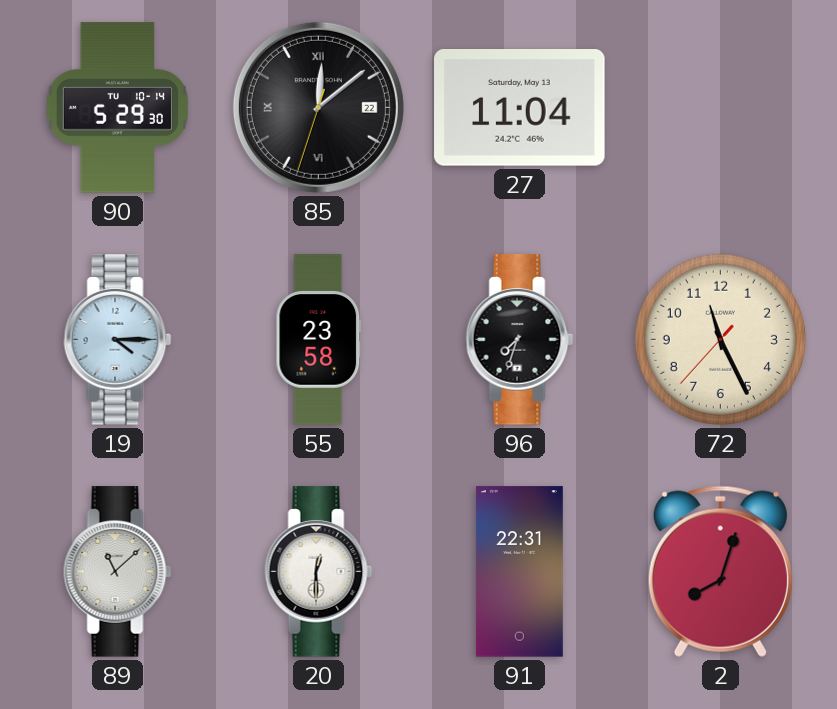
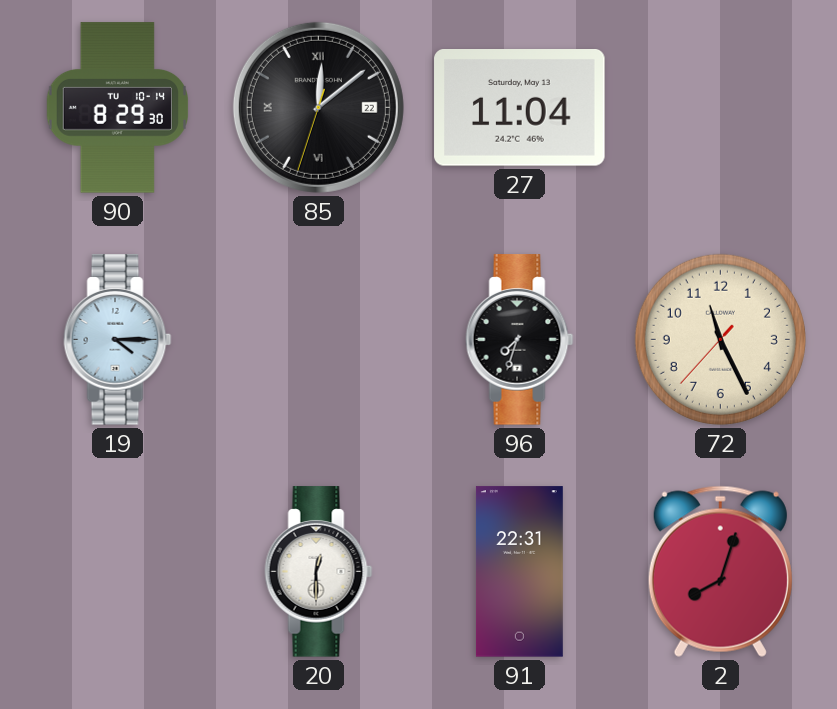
90: 5:29 -> 8:29 (117, 108)
55: 23:58 -> none (319, 340)
89: 11:08 -> none (118, 572)
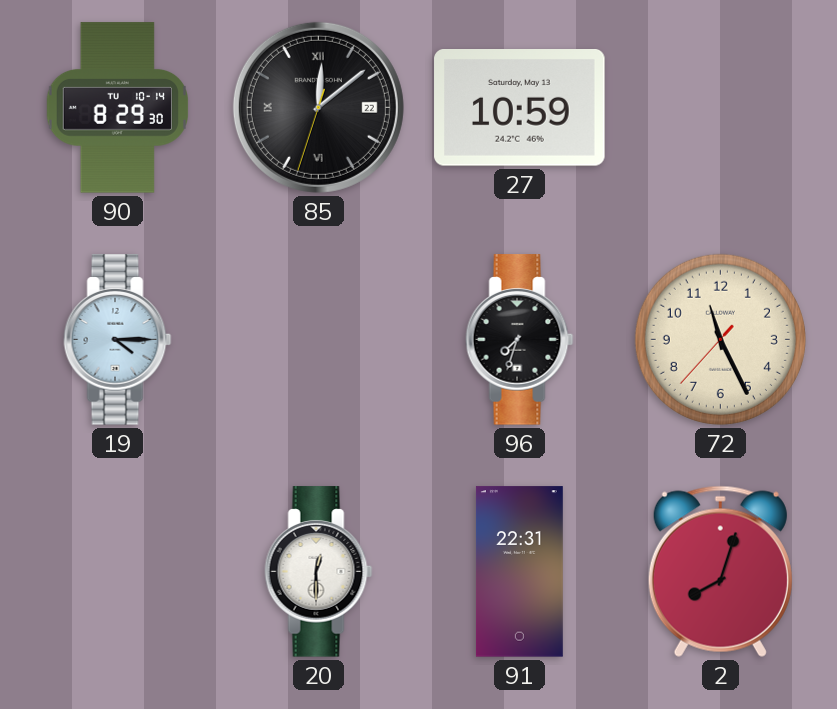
27: 11:04 -> 10:59 (520, 108)
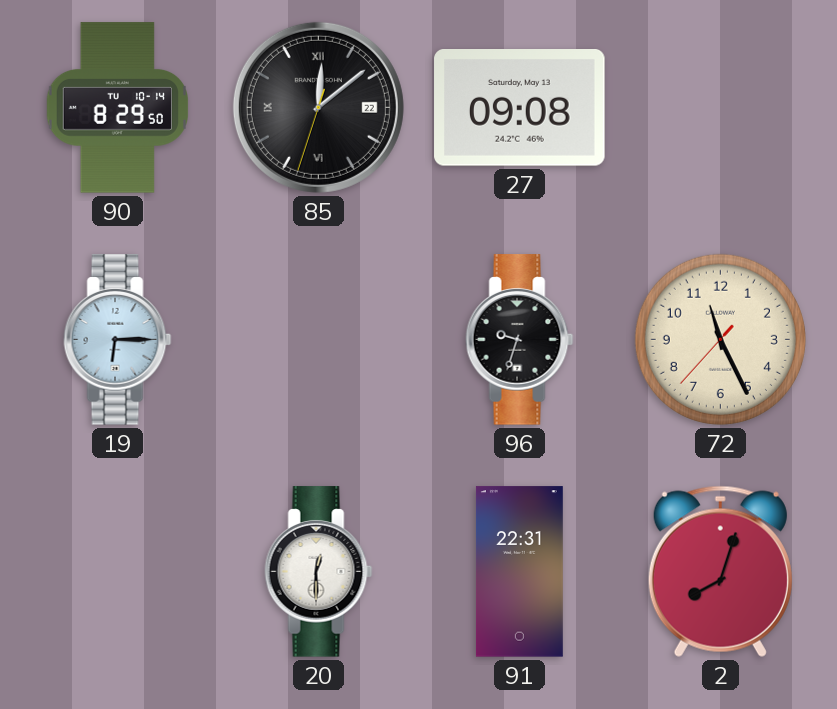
90: 8:29:30 -> 8:29:50 (117, 108)
27: 10:59 -> 09:08 (520, 108)
19: 4:15 -> 6:15 (118, 340)
96: 7:33 -> 9:33 (520, 340)
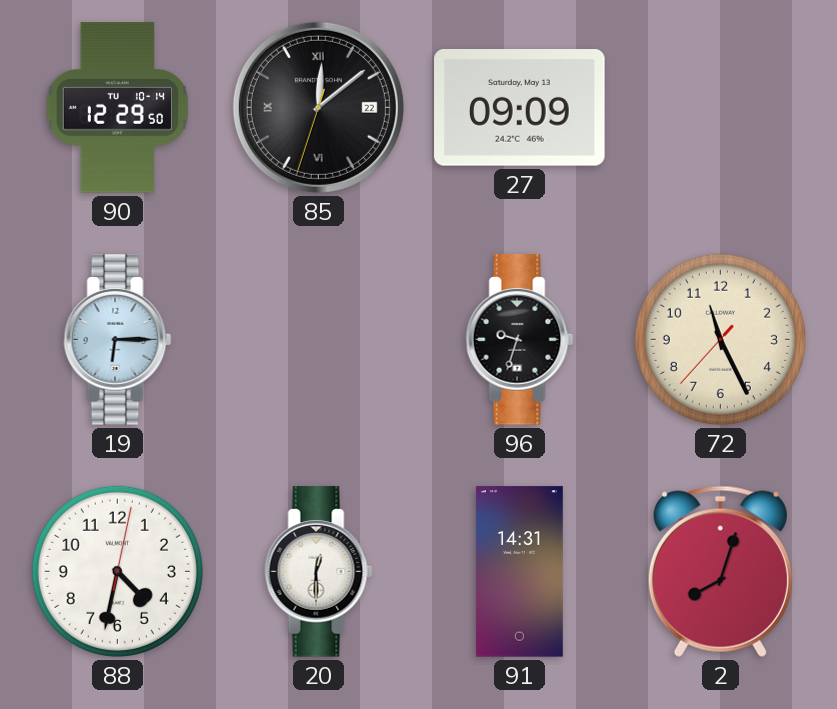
90: 8:29 -> 12:29 (117, 108)
27: 09:08 -> 09:09 (520, 108)
88: none -> 4:32 (117, 571)
91: 22:31 -> 14:31 (519, 572)
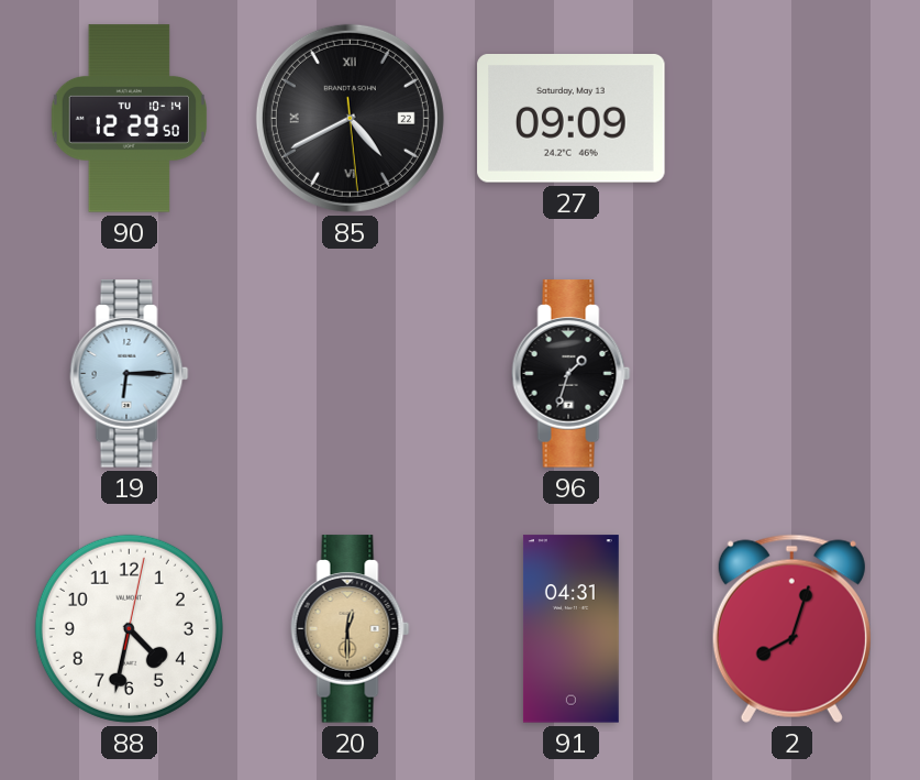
85: 12:08 -> 4:40 (350, 118)
96: 9:33 -> 1:33 (572, 374)
72: 11:25 -> none (720, 339)
20 dial: white -> champagne (351, 629)
91: 14:31 -> 04:31 (570, 629)
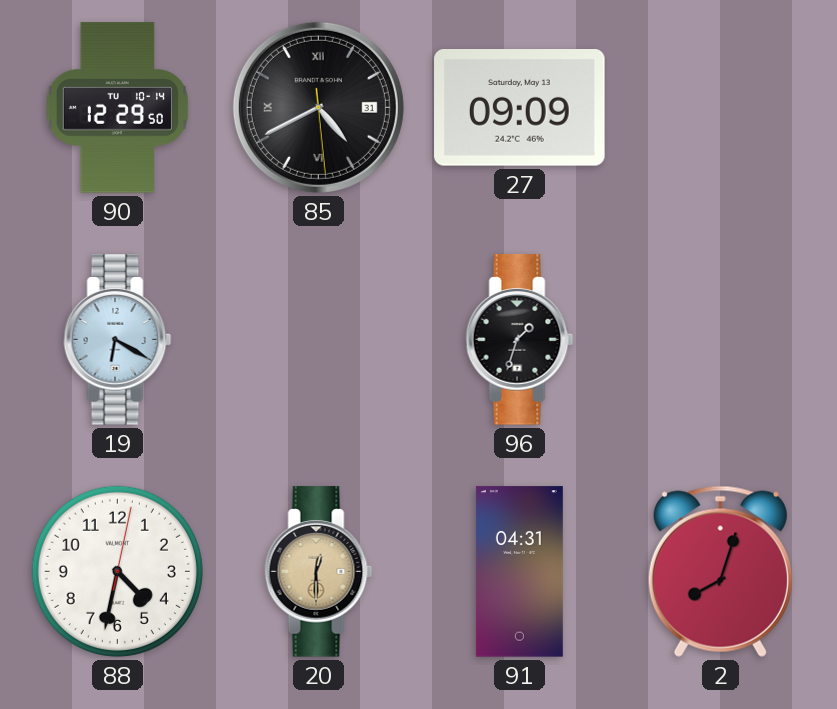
85 date: 22 -> 31 (318, 107)
19: 6:15 -> 6:20 (118, 340)
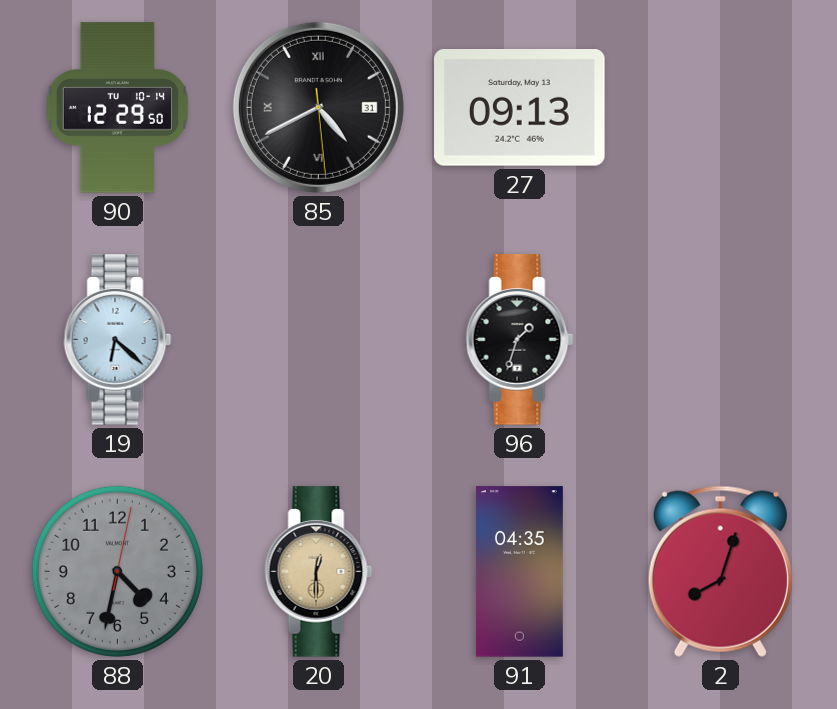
27: 09:09 -> 09:13 (520, 108)
19: 6:20 -> 6:22 (118, 340)
88 dial: white -> grey (117, 571)
91: 04:31 -> 04:35 (519, 572)
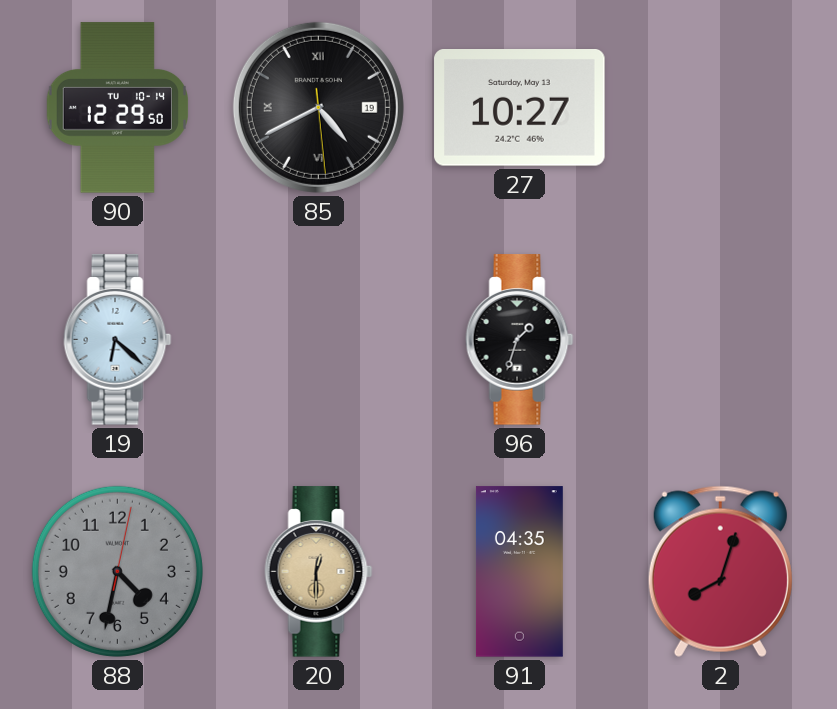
85 date: 31 -> 19 (318, 107)
27: 09:13 -> 10:27 (520, 108)
